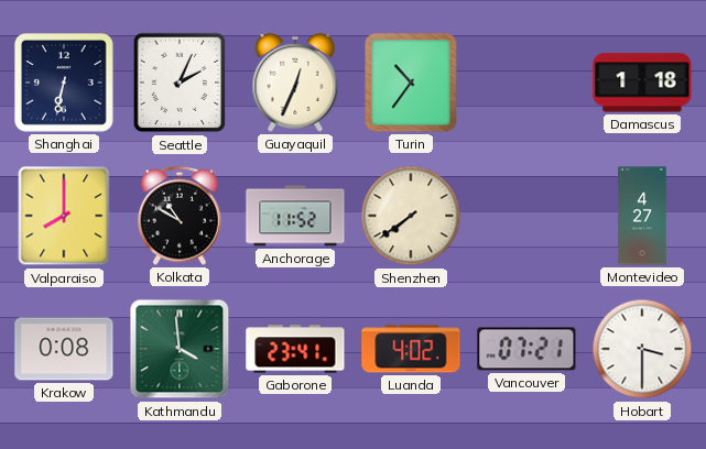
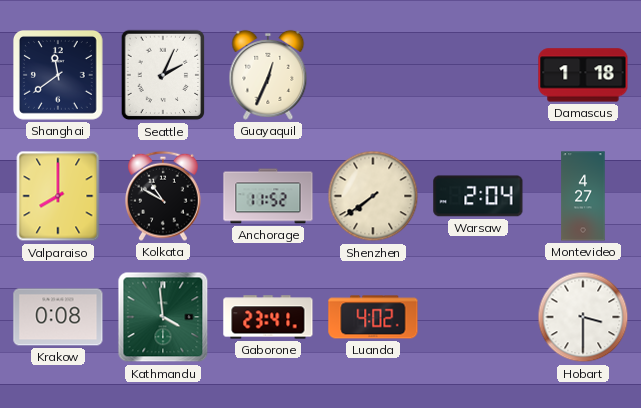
Shanghai: 6:32 -> 11:39 (59, 76)
Turin: 10:36 -> none (411, 83)
Warsaw: none -> 2:04 (478, 196)
Vancouver: 07:21 -> none (526, 349)
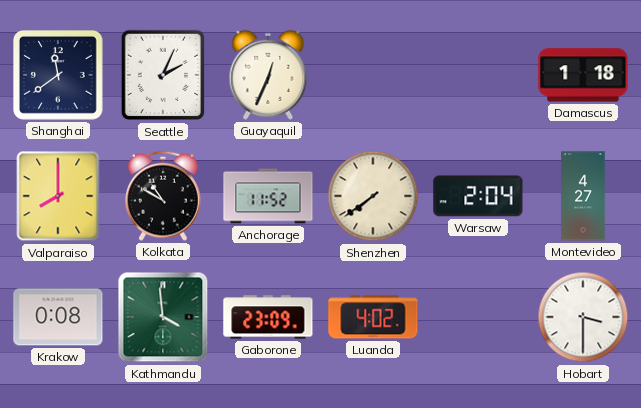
Gaborone: 23:41 -> 23:09 (268, 317)
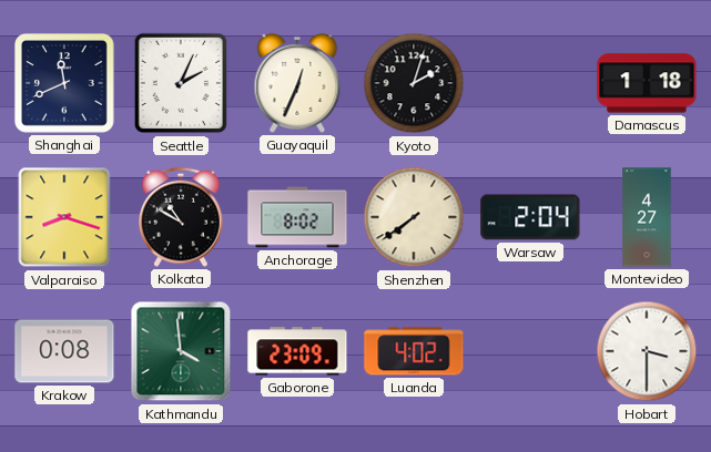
Shanghai: 11:39 -> 11:41 (65, 84)
Kyoto: none -> 2:03 (414, 83)
Valparaiso: 8:00 -> 8:18 (64, 217)
Anchorage: 11:52 -> 8:02 (297, 217)
